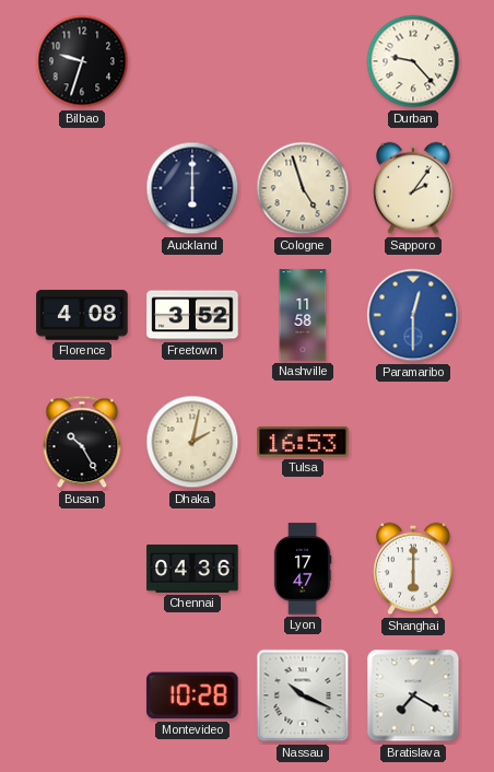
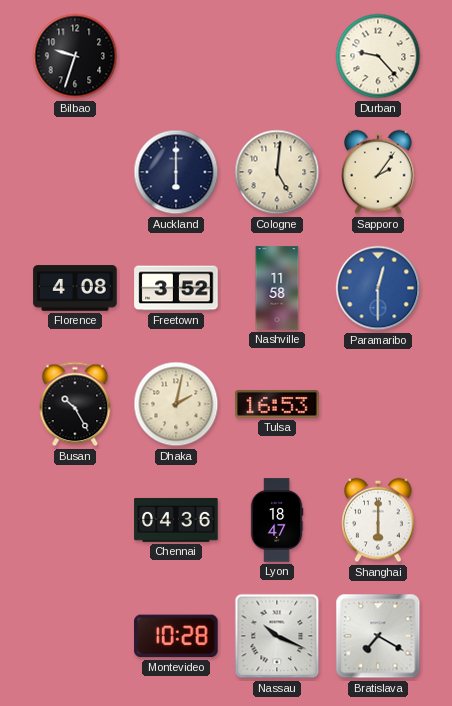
Cologne: 4:57 -> 5:01 (277, 172)
Lyon: 17:47 -> 18:47 (277, 520)
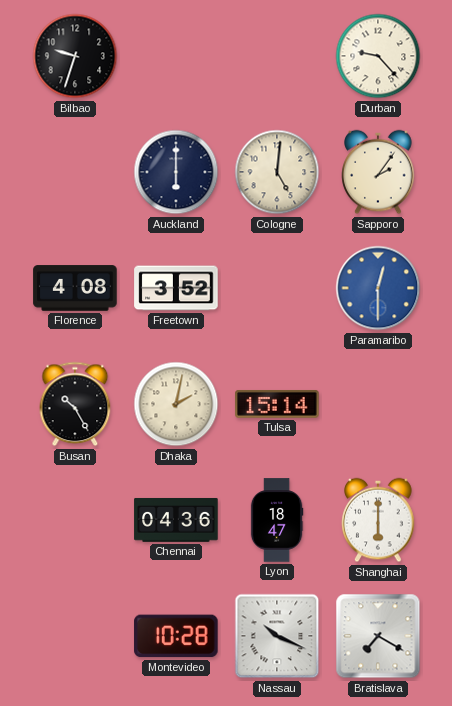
Nashville: 11:58 -> none (277, 288)
Tulsa: 16:53 -> 15:14 (277, 404)
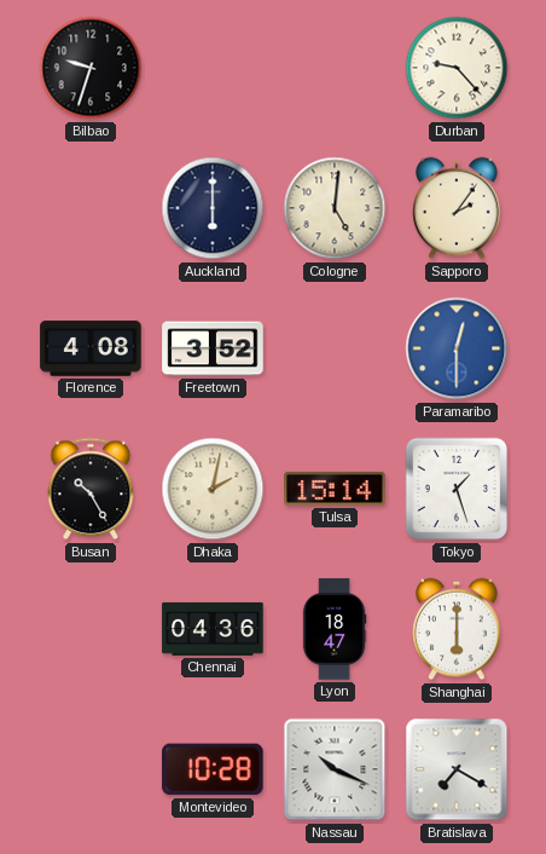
Tokyo: none -> 1:27 (457, 489)
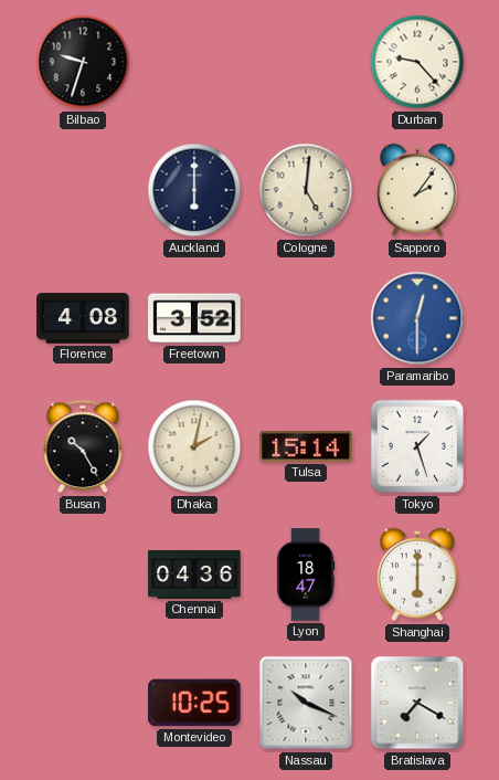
Montevideo: 10:28 -> 10:25 (194, 703)
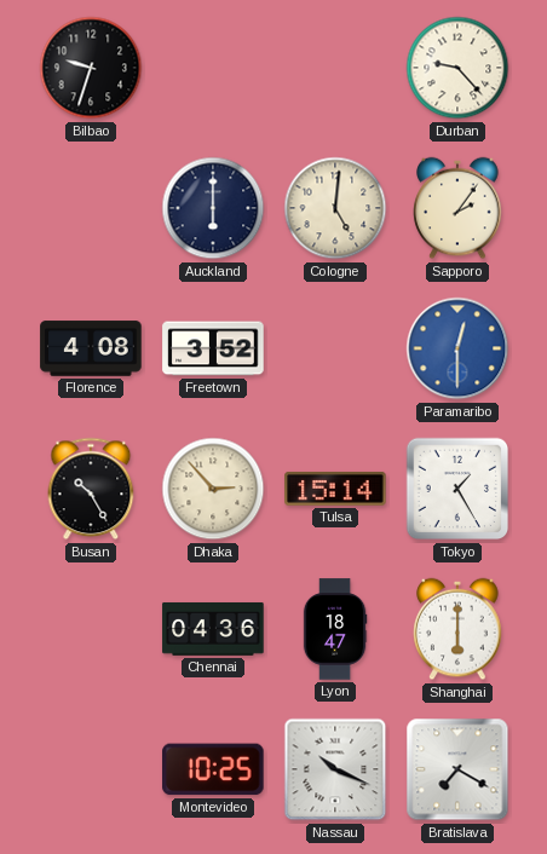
Dhaka: 2:02 -> 2:53 (213, 489)
Tokyo: 1:27 -> 1:25 (457, 489)
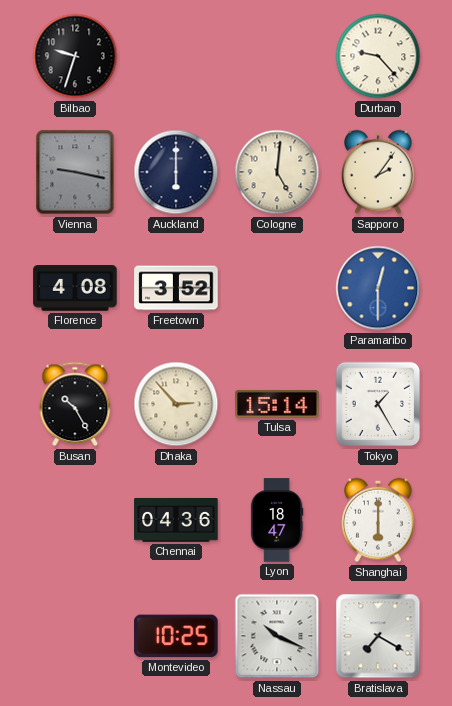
Vienna: none -> 9:17 (75, 172)
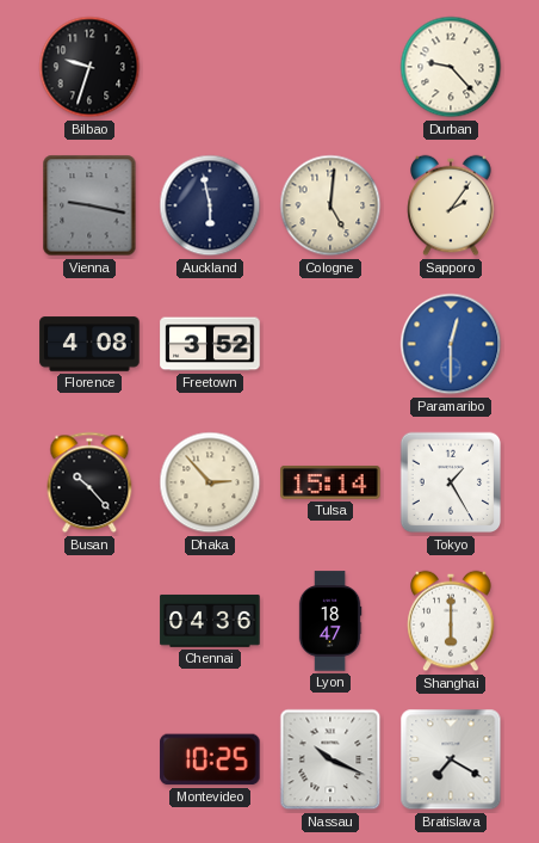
Auckland: 6:00 -> 5:58 (210, 205)
Busan: 10:25 -> 10:23 (89, 482)
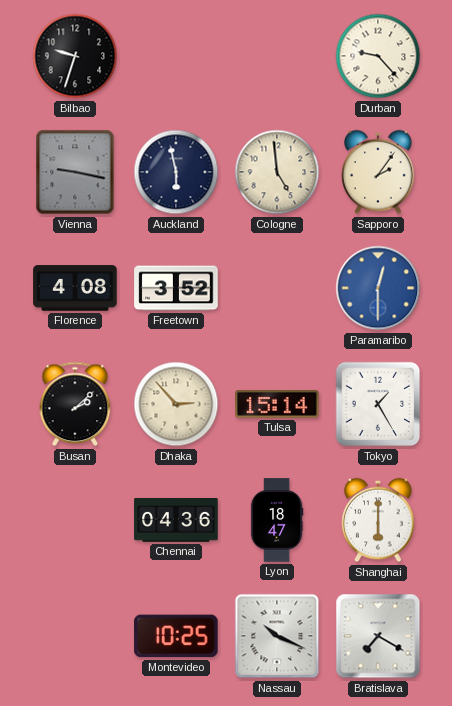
Cologne: 5:01 -> 4:59 (277, 172)
Busan: 10:23 -> 2:08 (75, 404)
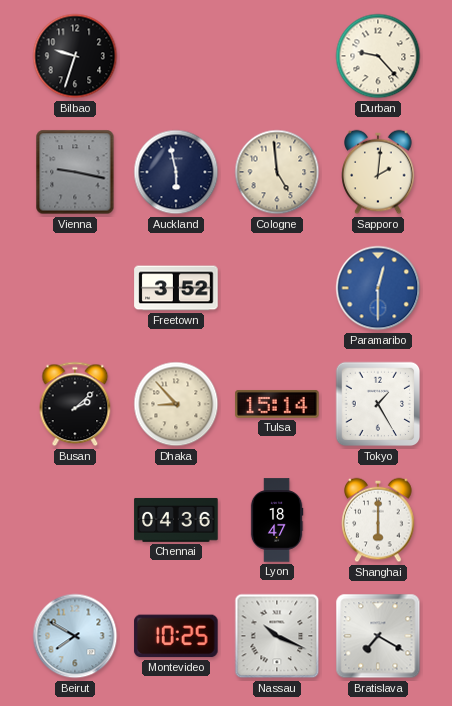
Sapporo: 2:06 -> 2:01 (378, 172)
Florence: 4:08 -> none (75, 288)
Dhaka: 2:53 -> 8:53 (176, 404)
Beirut: none -> 7:50 (75, 636)
